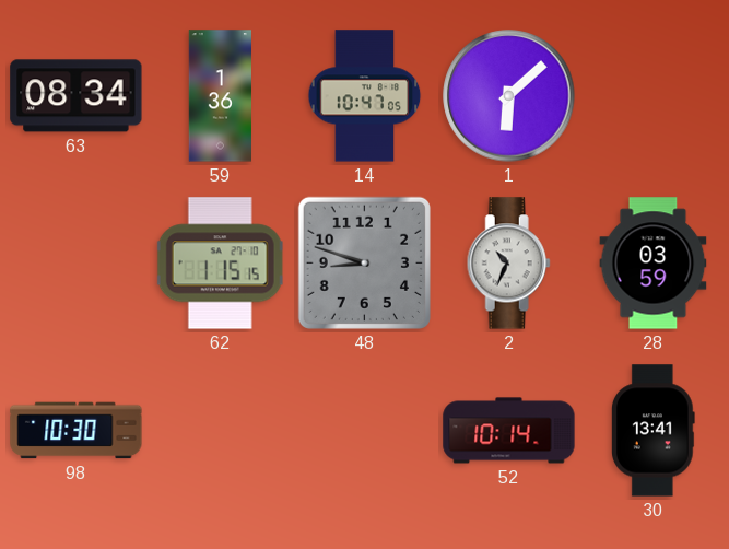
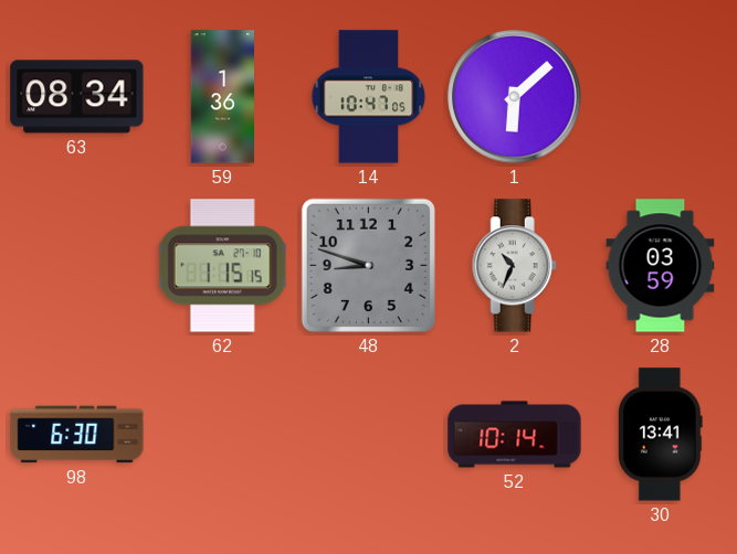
98: 10:30 -> 6:30 (77, 435)
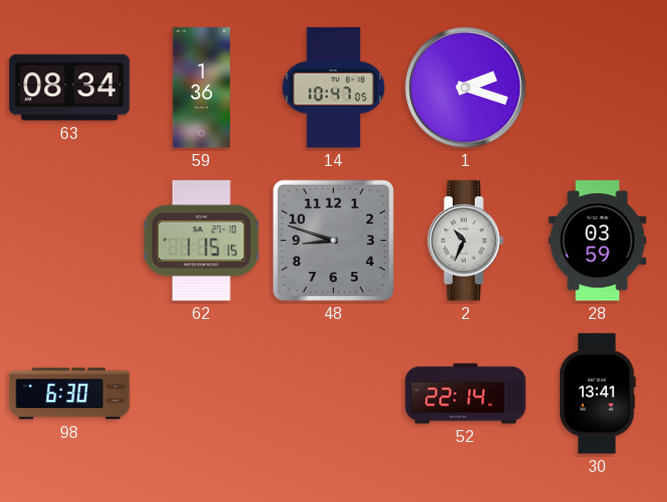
1: 6:08 -> 2:18 (466, 88)
52: 10:14 -> 22:14 (466, 394)
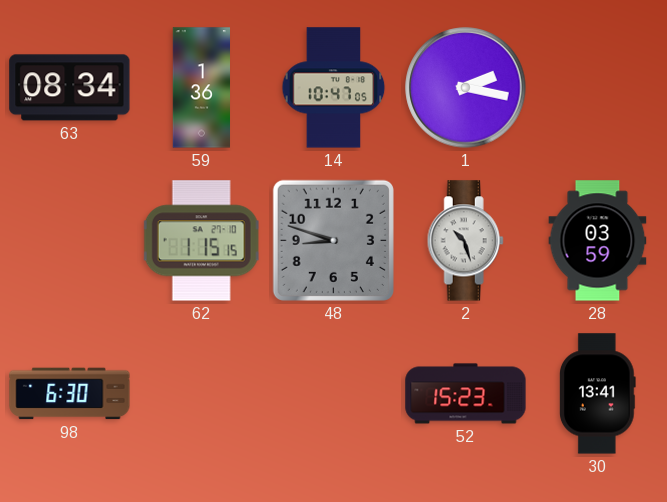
1: 2:18 -> 2:17 (466, 88)
2: 10:34 -> 10:27 (465, 241)
52: 22:14 -> 15:23 (466, 394)
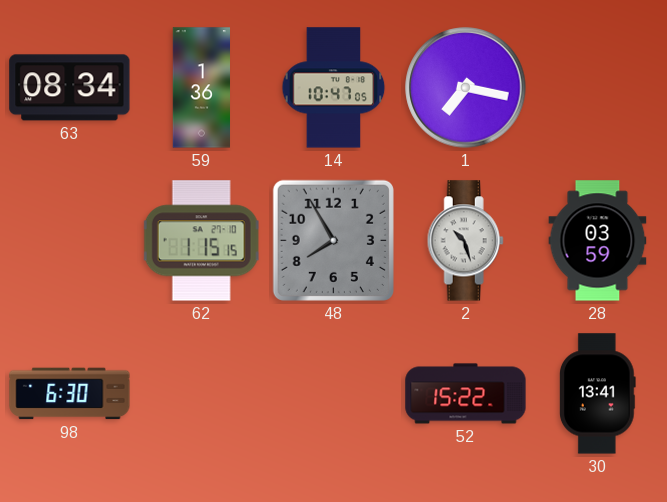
1: 2:17 -> 7:17 (466, 88)
48: 8:48 -> 7:55 (333, 240)
52: 15:23 -> 15:22 (466, 394)
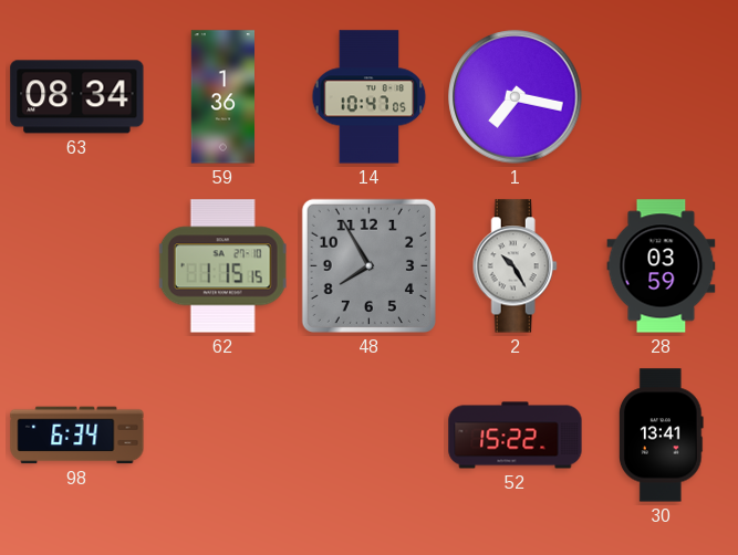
2: 10:27 -> 10:25 (514, 266)
98: 6:30 -> 6:34 (77, 436)
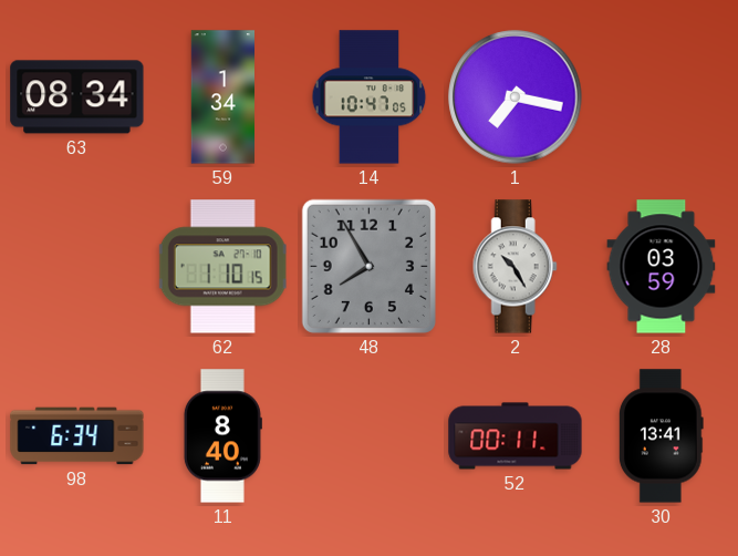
59: 1:36 -> 1:34 (224, 97)
62: 1:15 -> 1:10 (222, 267)
11: none -> 8:40 (222, 436)
52: 15:22 -> 00:11 (516, 436)
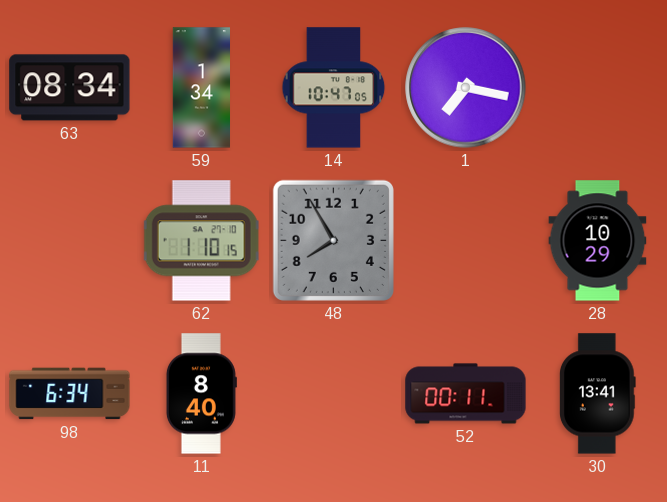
2: 10:25 -> none (514, 267)
28: 03:59 -> 10:29 (598, 241)
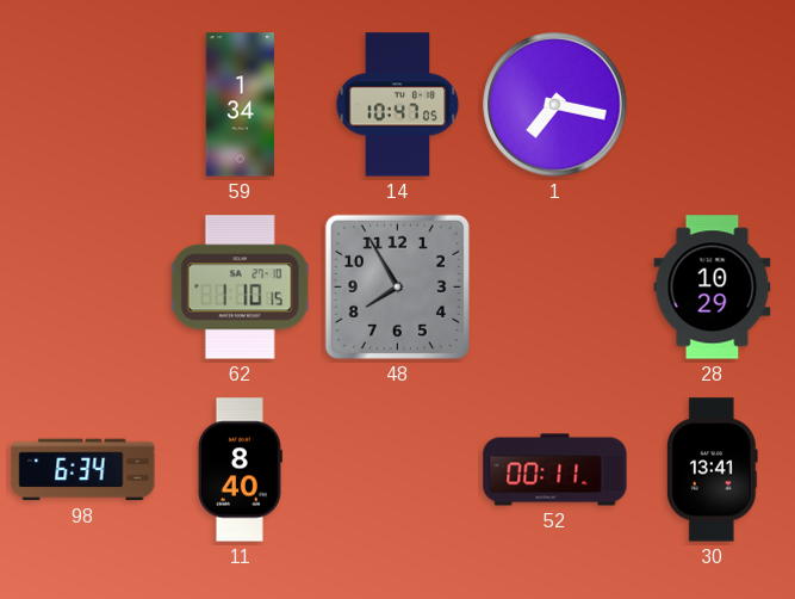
63: 08:34 -> none (70, 88)
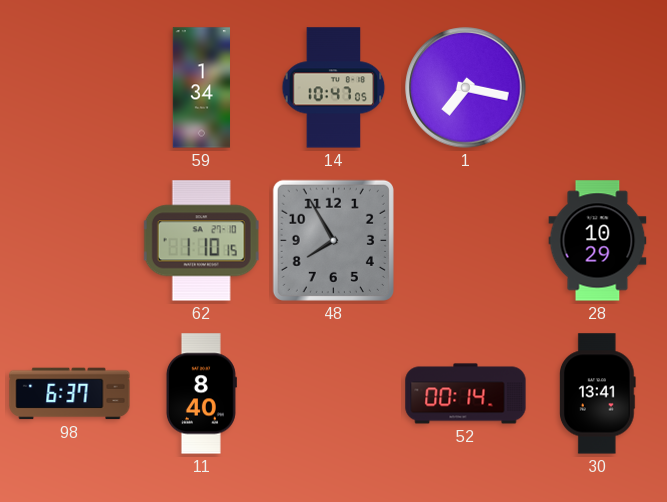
98: 6:34 -> 6:37 (70, 394)
52: 00:11 -> 00:14 (466, 394)
